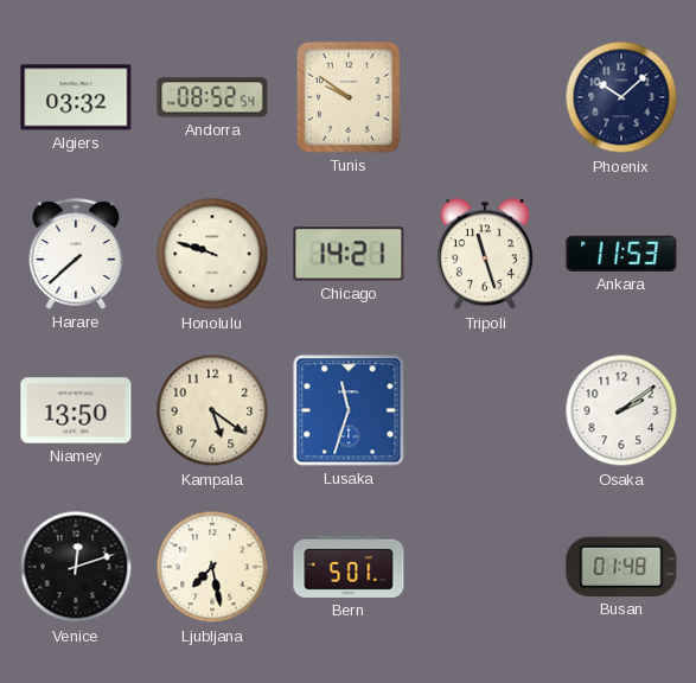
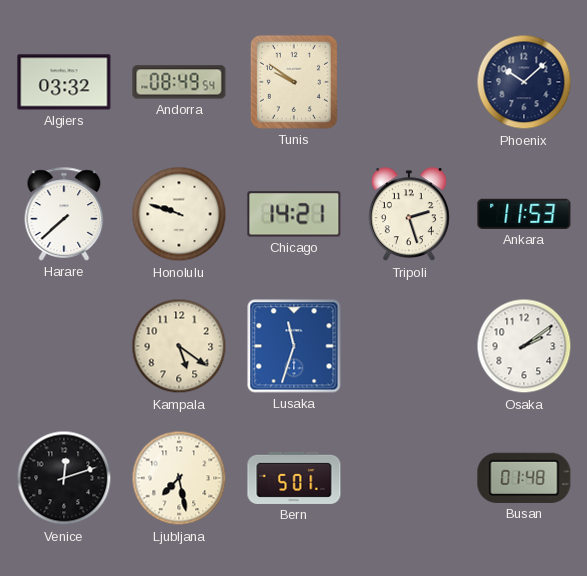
Andorra: 08:52 -> 08:49 (179, 82)
Tripoli: 11:27 -> 2:27 (409, 215)
Niamey: 13:50 -> none (76, 410)
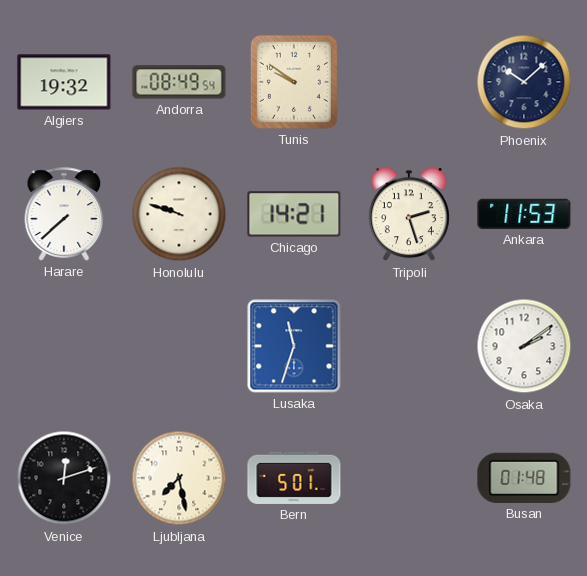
Algiers: 03:32 -> 19:32 (64, 82)
Kampala: 5:21 -> none (179, 346)
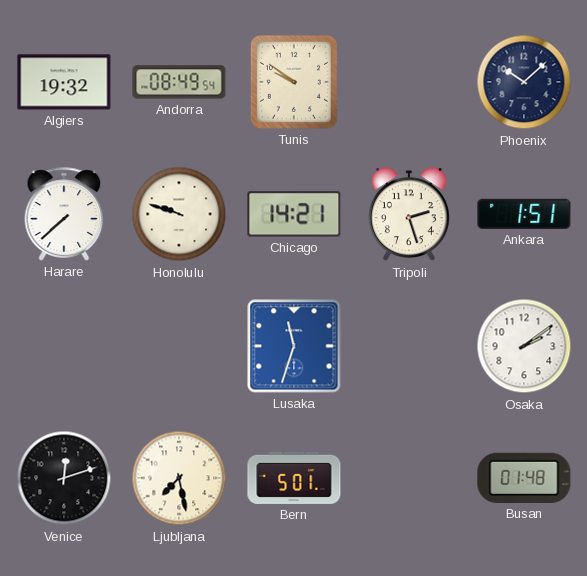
Ankara: 11:53 -> 1:51 (524, 214)
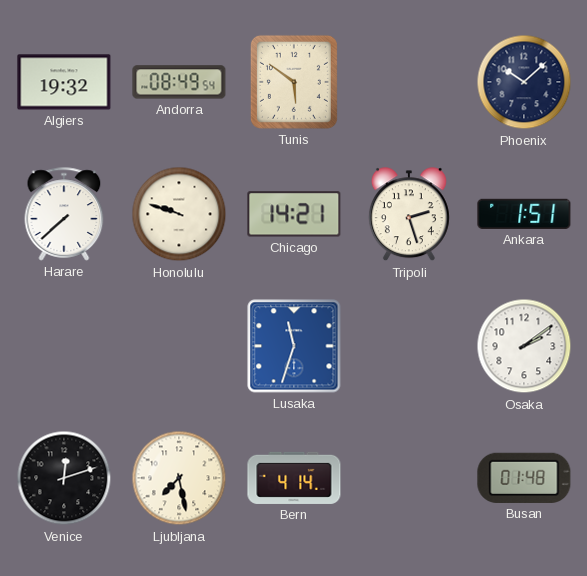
Tunis: 9:51 -> 5:51 (294, 82)
Bern: 5:01 -> 4:14 (294, 478)
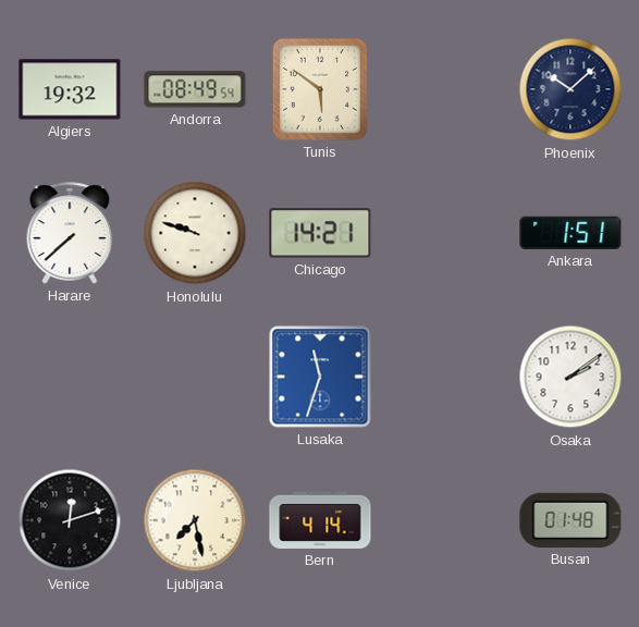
Tripoli: 2:27 -> none (409, 215)
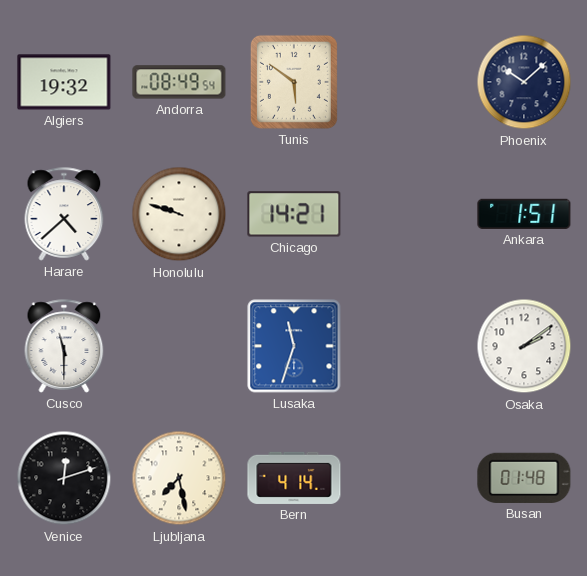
Harare: 7:38 -> 4:38 (64, 214)
Cusco: none -> 11:30 (64, 346)
